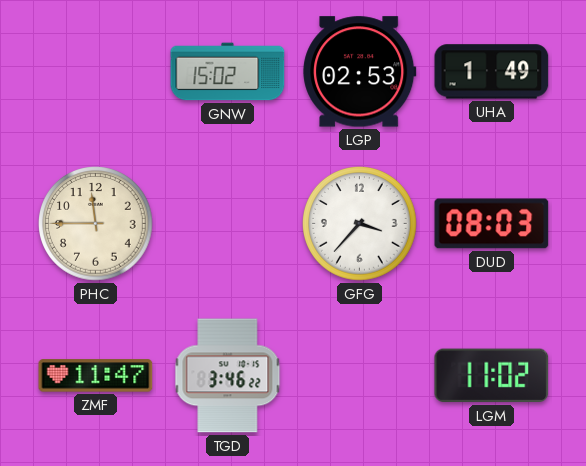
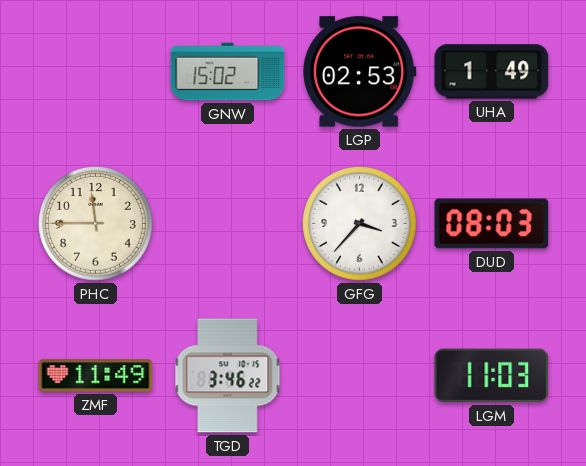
ZMF: 11:47 -> 11:49 (96, 376)
LGM: 11:02 -> 11:03 (492, 376)
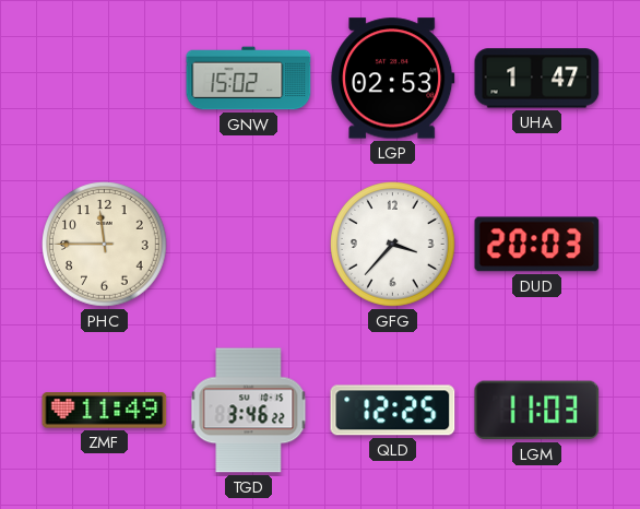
UHA: 1:49 -> 1:47 (537, 79)
DUD: 08:03 -> 20:03 (537, 245)
QLD: none -> 12:25 (393, 411)
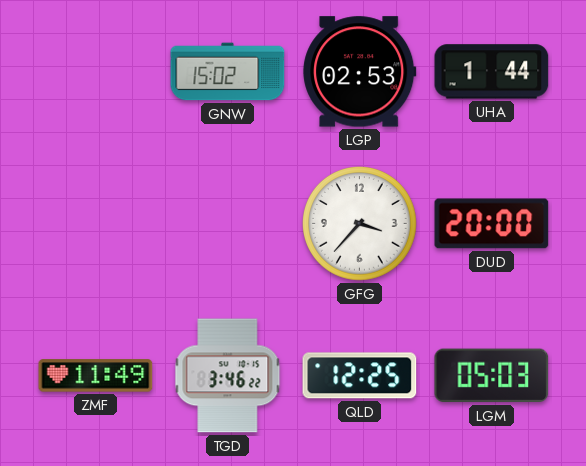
UHA: 1:47 -> 1:44 (492, 72)
PHC: 11:45 -> none (105, 245)
DUD: 20:03 -> 20:00 (492, 224)
LGM: 11:03 -> 05:03 (492, 376)
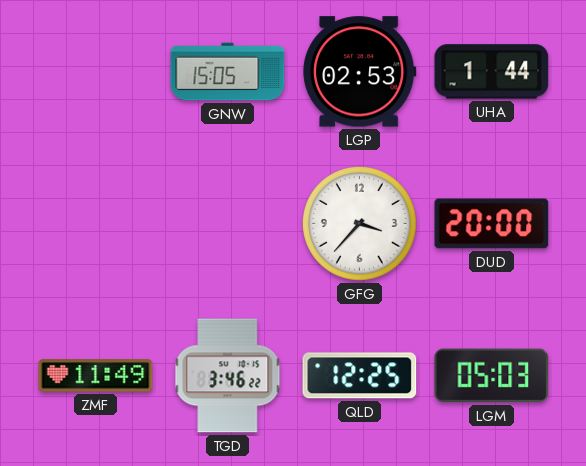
GNW: 15:02 -> 15:05 (228, 72)
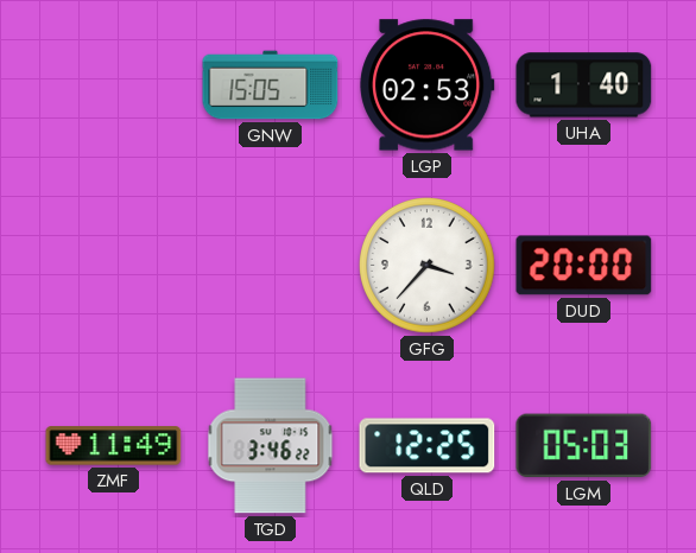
UHA: 1:44 -> 1:40 (584, 85)
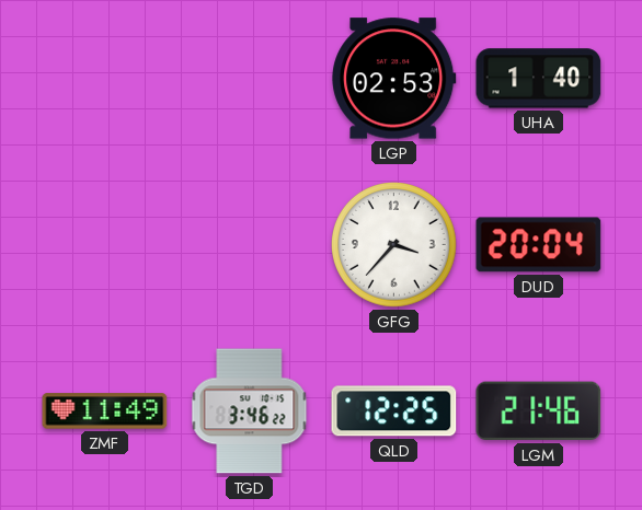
GNW: 15:05 -> none (271, 85)
DUD: 20:00 -> 20:04 (539, 245)
LGM: 05:03 -> 21:46 (539, 412)
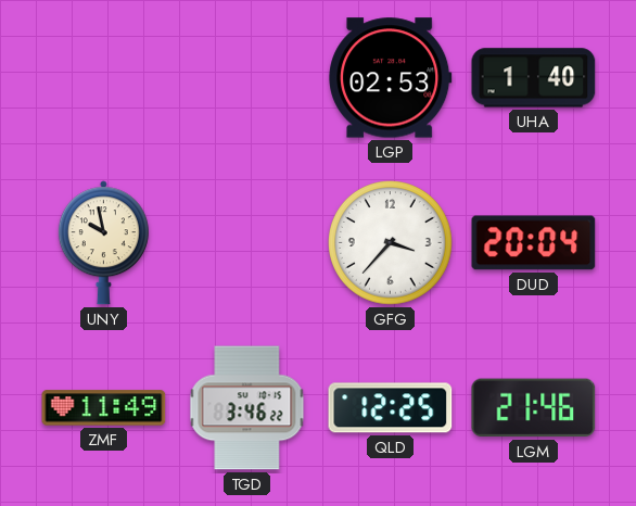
UNY: none -> 9:58 (103, 243)
